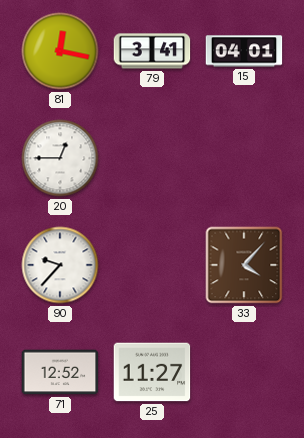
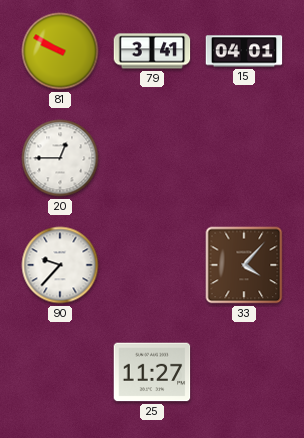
81: 12:17 -> 9:50 (60, 51)
71: 12:52 -> none (60, 372)
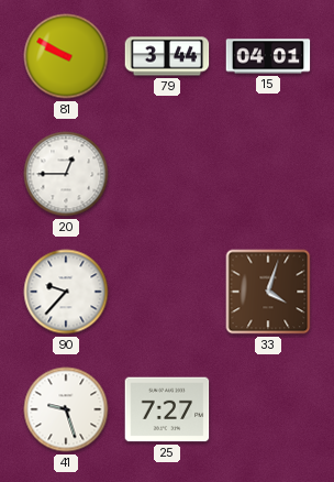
79: 3:41 -> 3:44 (167, 56)
33: 4:07 -> 4:03 (268, 292)
41: none -> 9:27 (66, 409)
25: 11:27 -> 7:27 (167, 409)
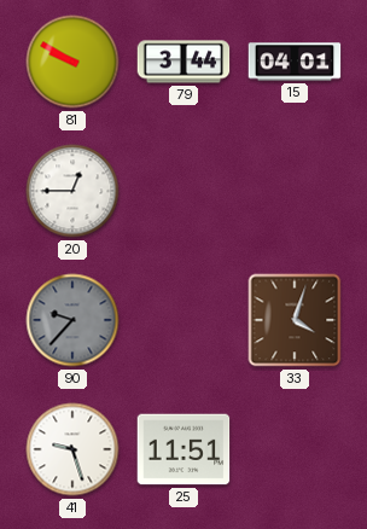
90 dial: white -> grey (72, 320)
25: 7:27 -> 11:51 (183, 449)
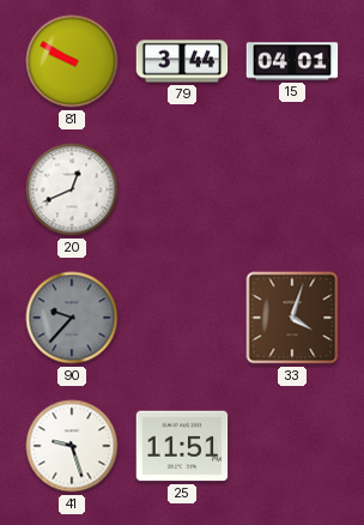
20: 12:45 -> 12:41 (72, 189)
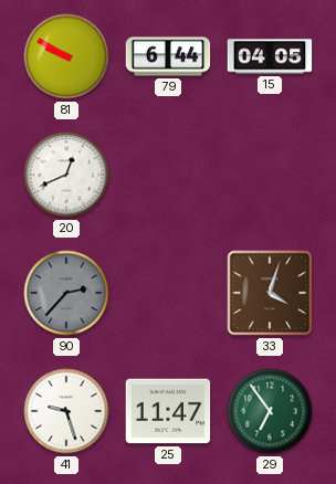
79: 3:44 -> 6:44 (168, 56)
15: 04:01 -> 04:05 (270, 56)
90: 9:37 -> 2:37 (66, 293)
25: 11:51 -> 11:47 (168, 411)
29: none -> 6:54 (270, 411)
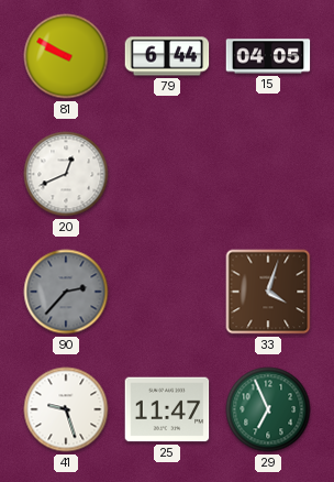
29: 6:54 -> 6:56 (268, 409)
